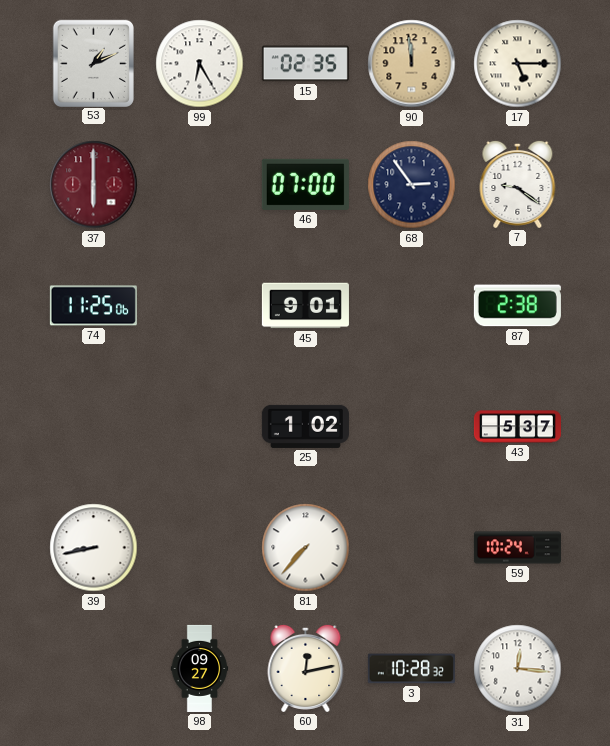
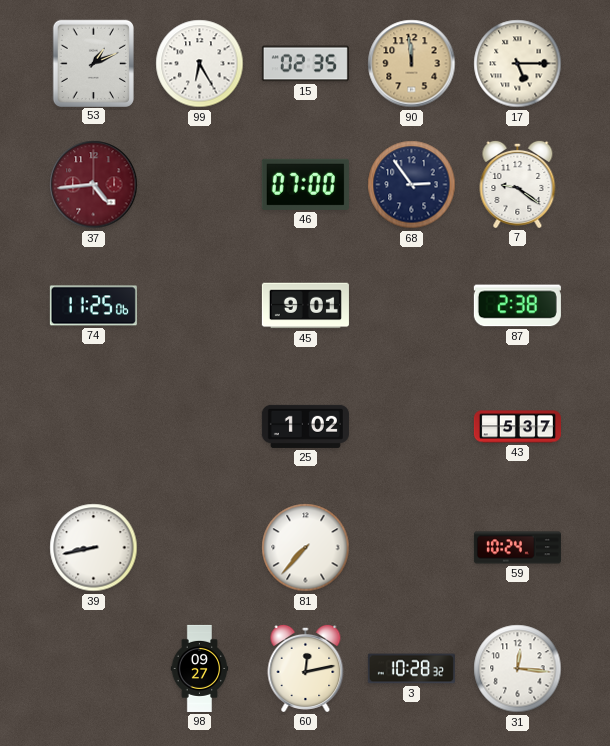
37: 6:00 -> 4:44 (94, 185)
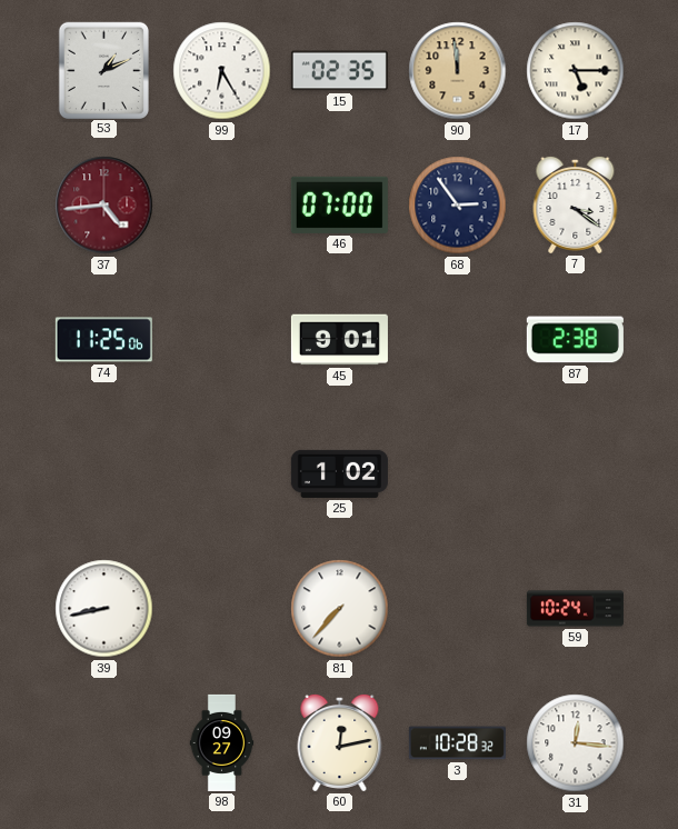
7: 9:21 -> 3:21 (576, 204)
43: 5:37 -> none (517, 427)
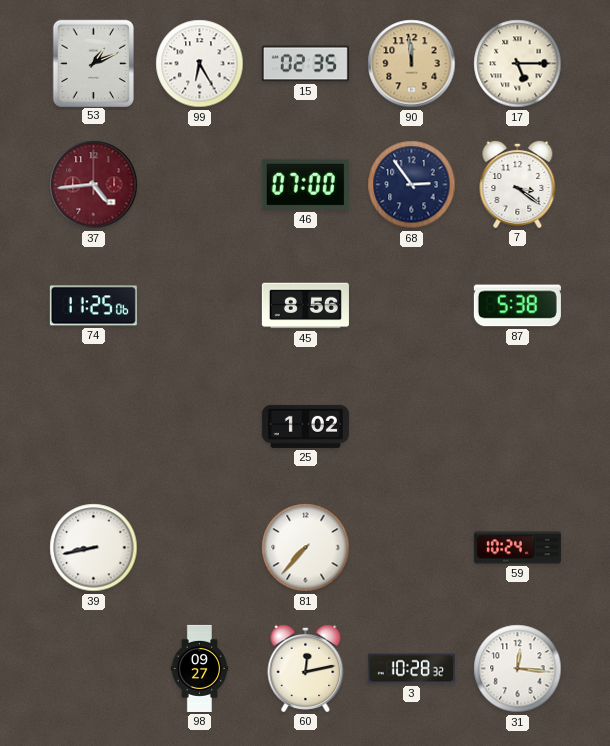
45: 9:01 -> 8:56 (305, 306)
87: 2:38 -> 5:38 (517, 306)
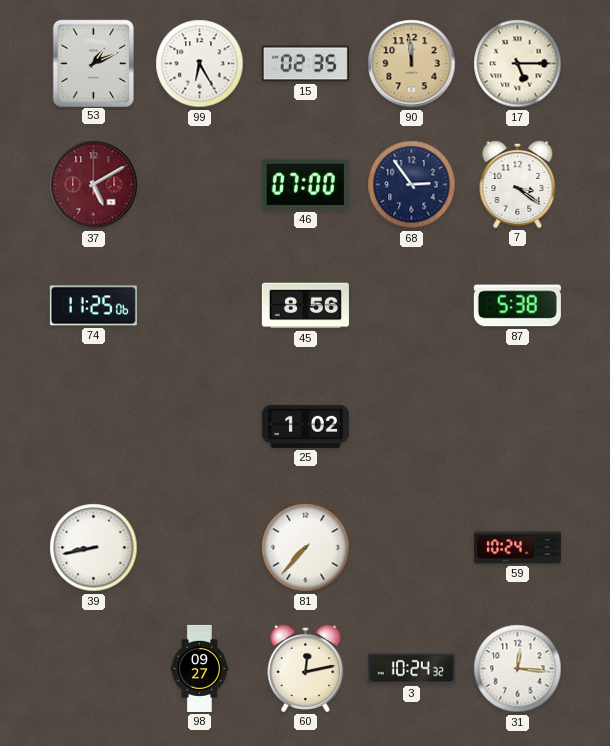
37: 4:44 -> 5:10 (94, 185)
3: 10:28 -> 10:24 (411, 669)
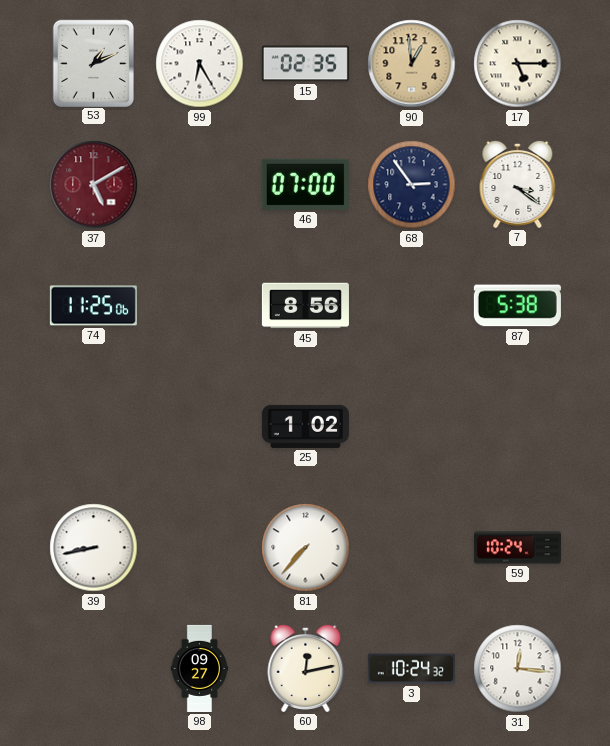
90: 11:59 -> 12:59 (412, 64)
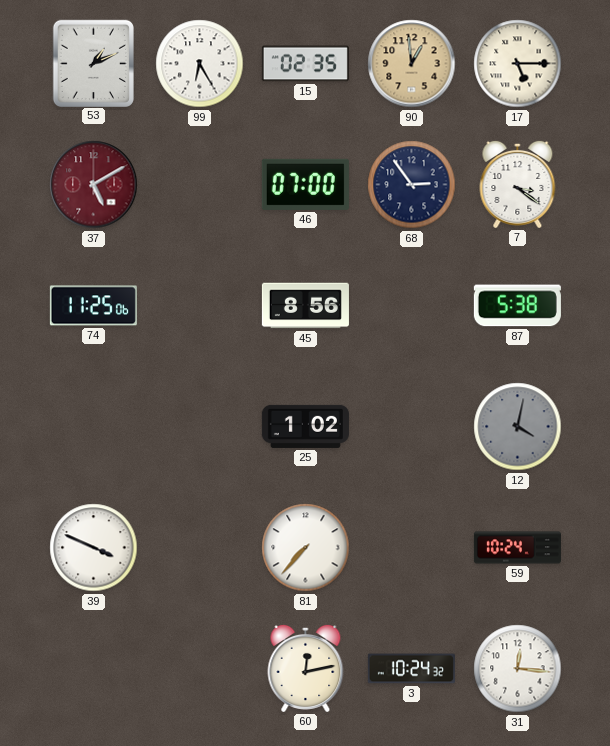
12: none -> 4:02 (518, 427)
39: 8:43 -> 3:49 (94, 548)
98: 09:27 -> none (200, 668)
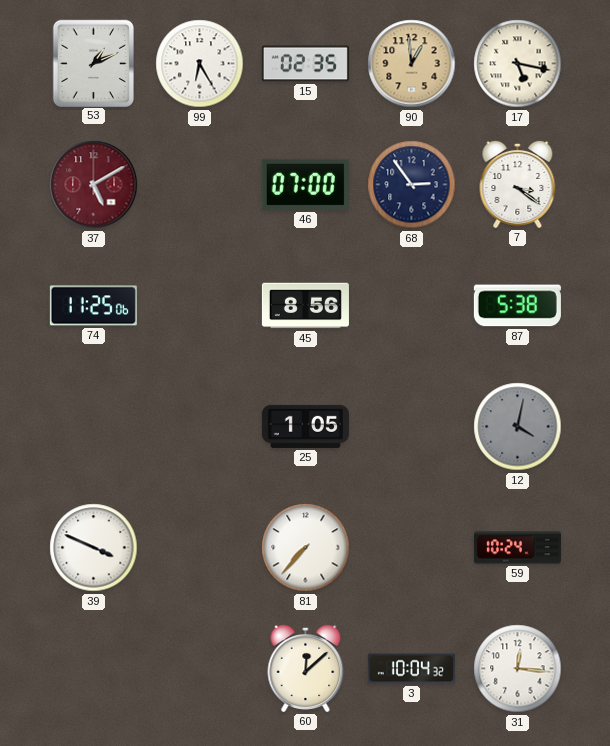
17: 5:15 -> 5:17 (518, 64)
25: 1:02 -> 1:05 (305, 426)
60: 12:13 -> 12:08 (306, 668)
3: 10:24 -> 10:04 (411, 669)
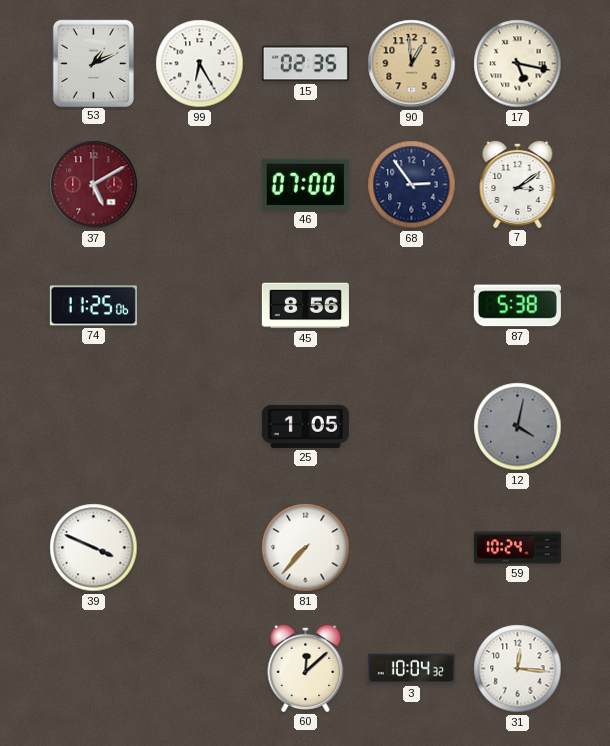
7: 3:21 -> 3:09 (518, 184)
